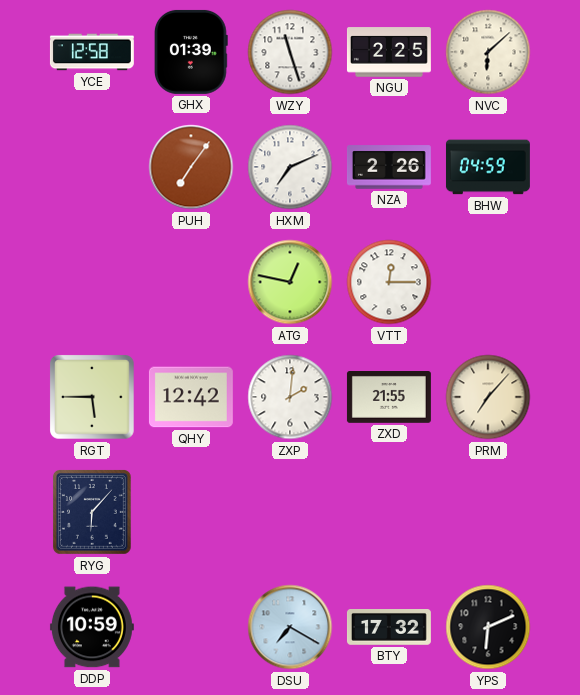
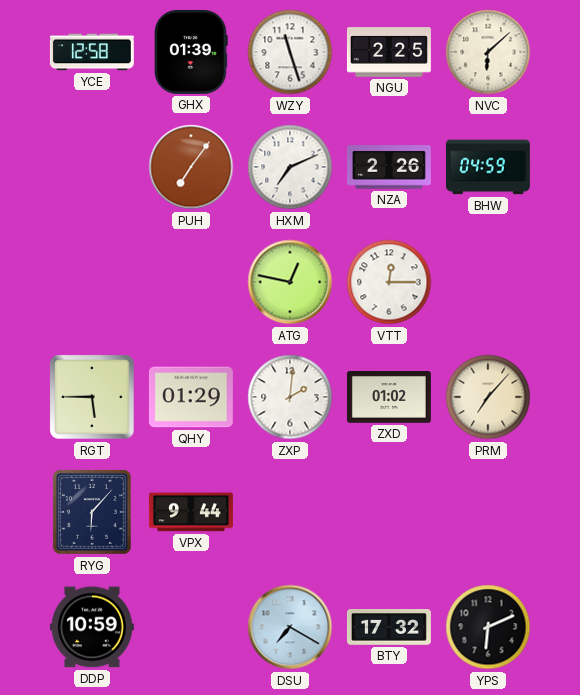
QHY: 12:42 -> 01:29 (191, 397)
ZXD: 21:55 -> 01:02 (389, 398)
VPX: none -> 9:44 (191, 512)
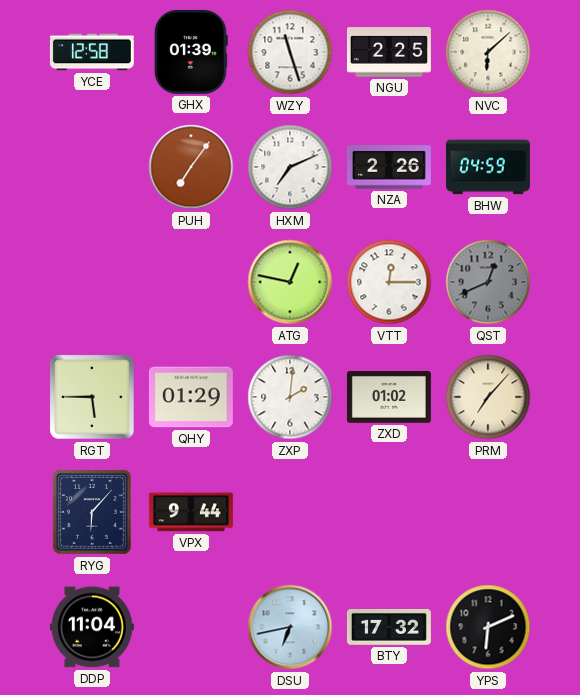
QST: none -> 12:41 (488, 282)
DDP: 10:59 -> 11:04 (92, 627)
DSU: 7:20 -> 6:43 (290, 627)
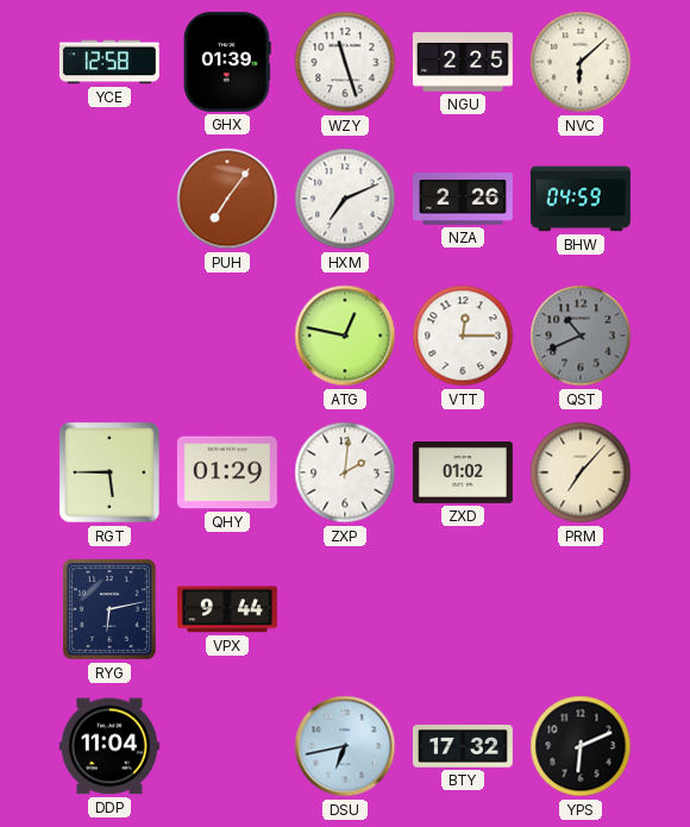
QST: 12:41 -> 10:41 (581, 336)
RYG: 6:07 -> 6:13 (109, 610)
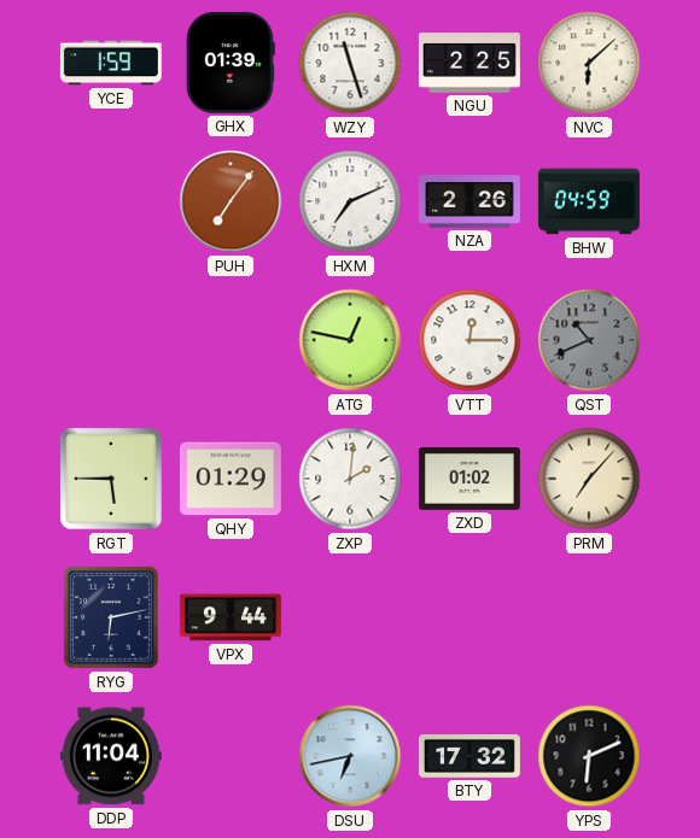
YCE: 12:58 -> 1:59 (111, 63)
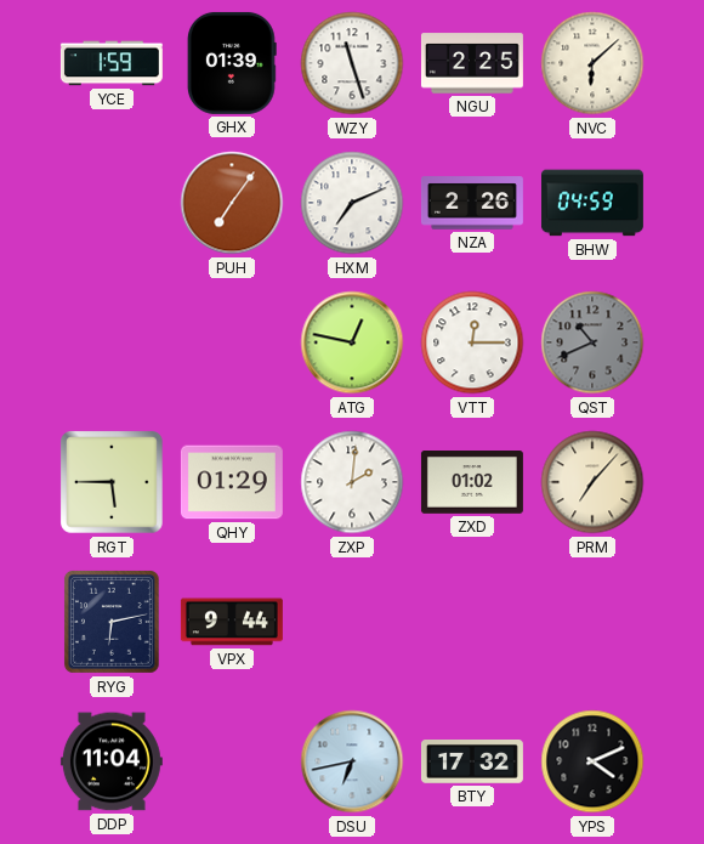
YPS: 6:11 -> 4:11 (592, 761)
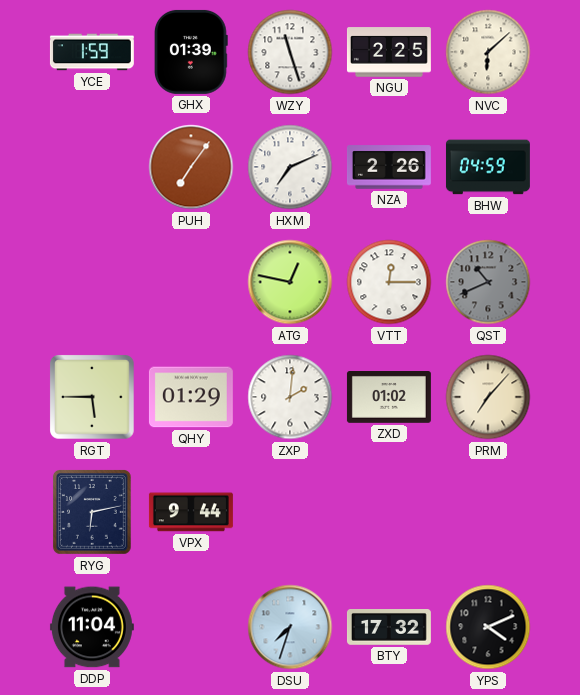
DSU: 6:43 -> 7:33 (290, 627)
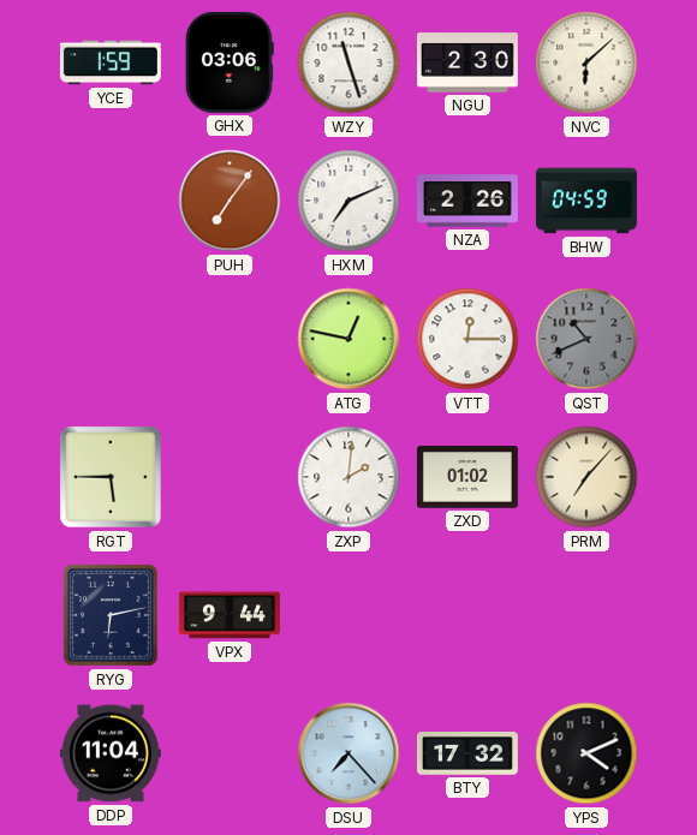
GHX: 01:39 -> 03:06 (231, 62)
NGU: 2:25 -> 2:30 (467, 62)
QHY: 01:29 -> none (191, 397)
DSU: 7:33 -> 7:23 (348, 753)
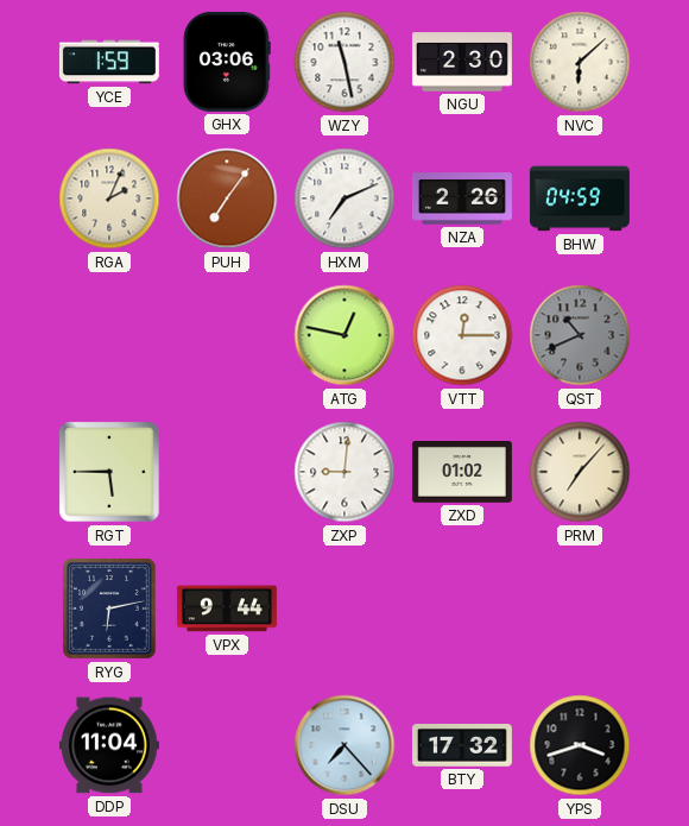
WZY: 11:27 -> 11:28 (344, 62)
RGA: none -> 2:04 (109, 198)
ZXP: 2:01 -> 9:01 (344, 472)
YPS: 4:11 -> 3:42 (580, 745)
